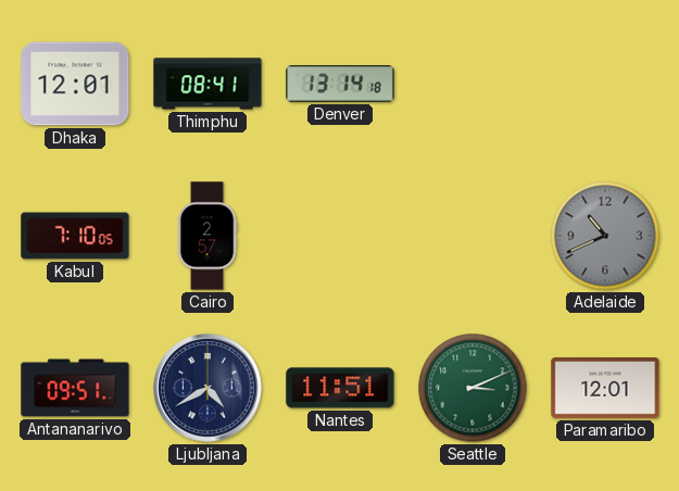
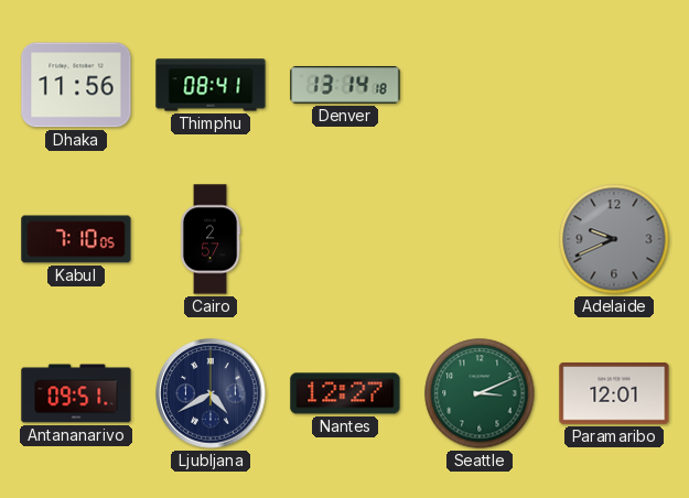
Dhaka: 12:01 -> 11:56 (76, 85)
Adelaide: 10:41 -> 9:41 (614, 239)
Nantes: 11:51 -> 12:27 (345, 393)
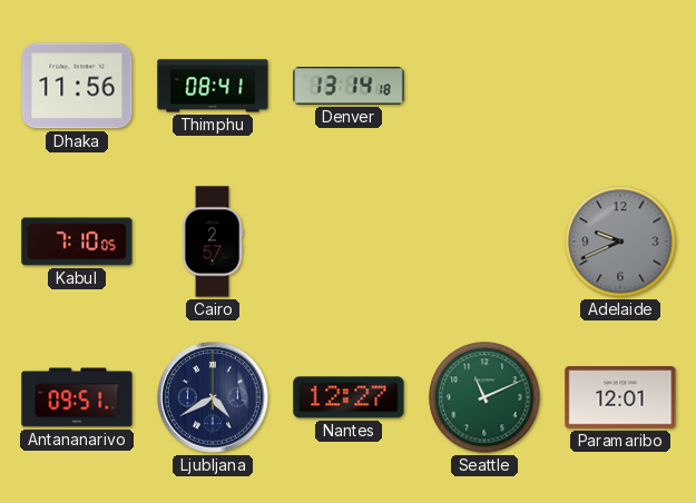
Seattle: 3:11 -> 11:11 (484, 397)
